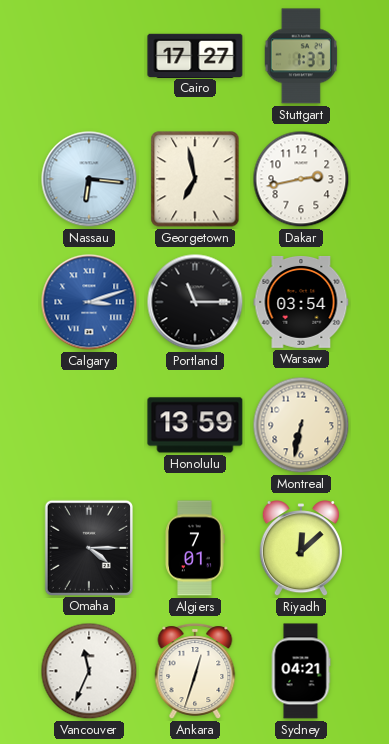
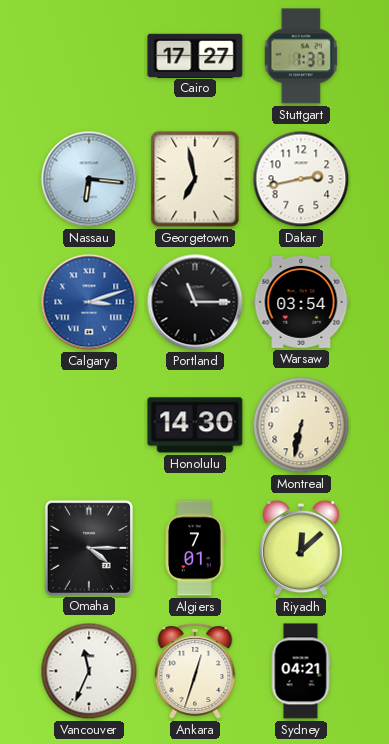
Honolulu: 13:59 -> 14:30 (195, 425)
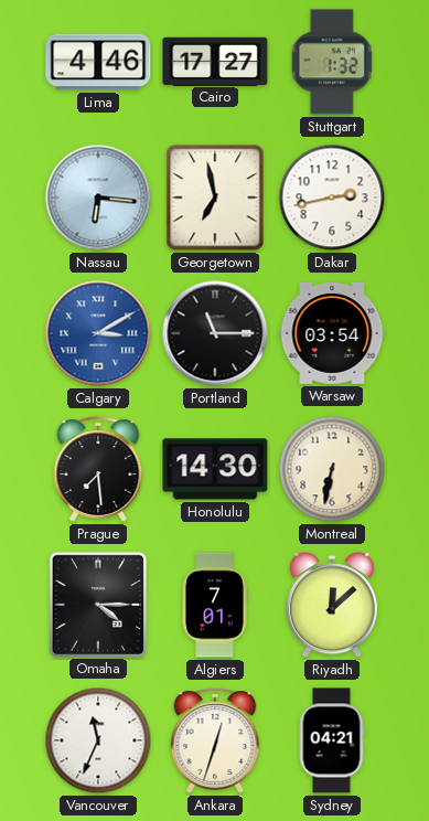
Lima: none -> 4:46 (98, 62)
Stuttgart: 1:37 -> 1:32 (332, 62)
Calgary: 3:12 -> 3:10 (98, 333)
Prague: none -> 7:29 (98, 469)
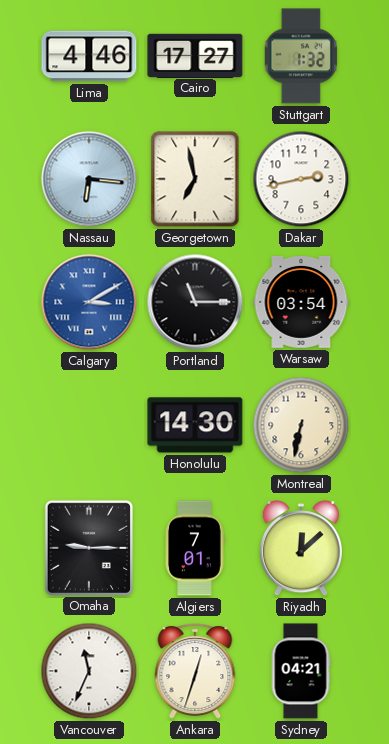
Prague: 7:29 -> none (98, 469)
Omaha: 4:15 -> 9:15 (89, 547)
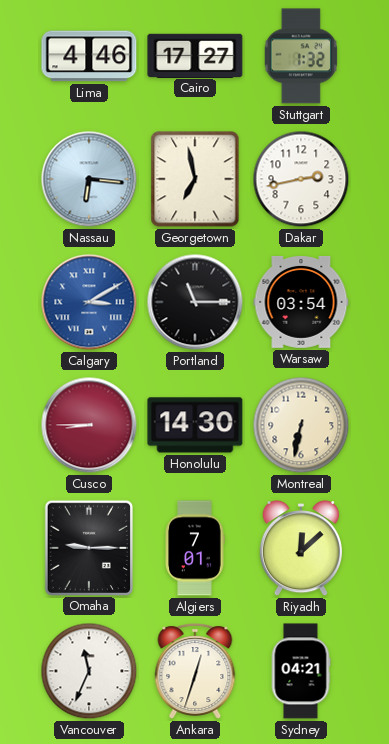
Cusco: none -> 8:45 (89, 425)
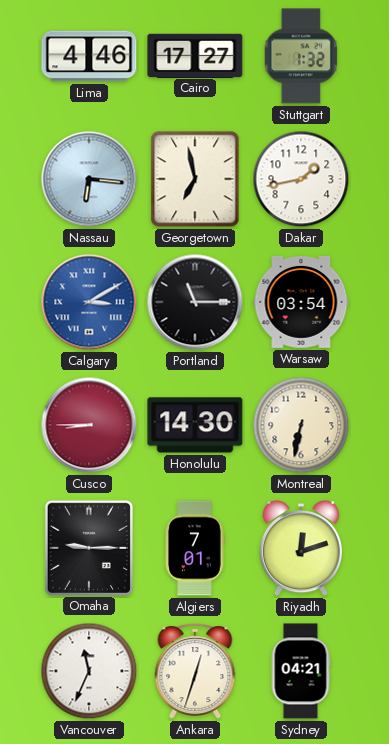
Dakar: 2:43 -> 1:43 (301, 179)
Riyadh: 12:08 -> 12:12 (301, 549)
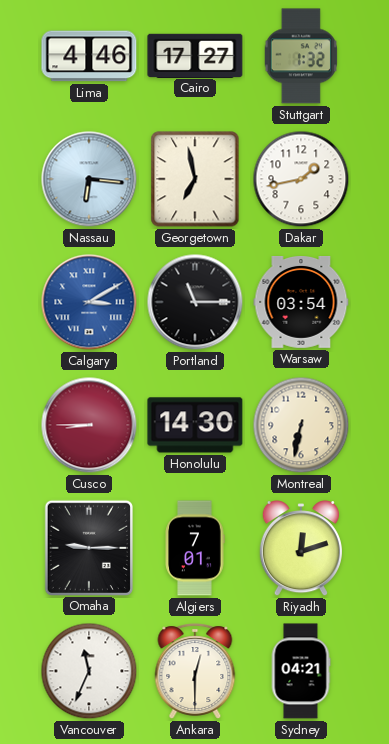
Ankara: 12:33 -> 12:30 (195, 671)
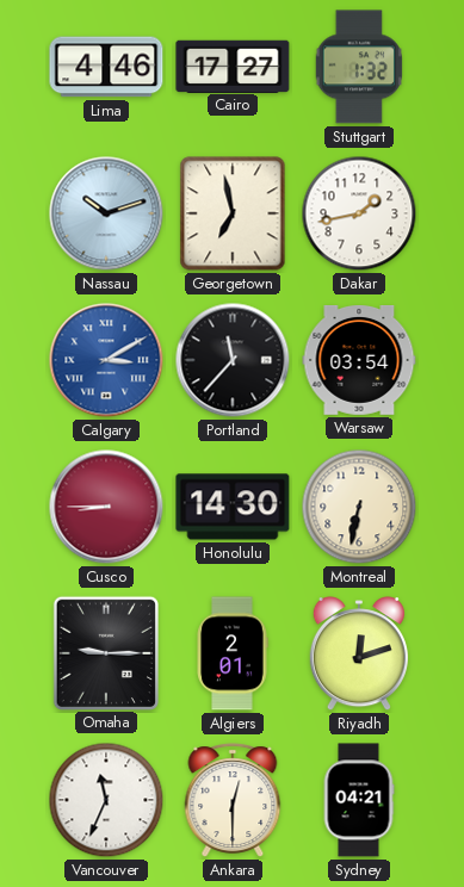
Nassau: 6:16 -> 10:12 (106, 213)
Portland: 11:15 -> 11:37 (233, 360)
Algiers: 7:01 -> 2:01 (233, 653)
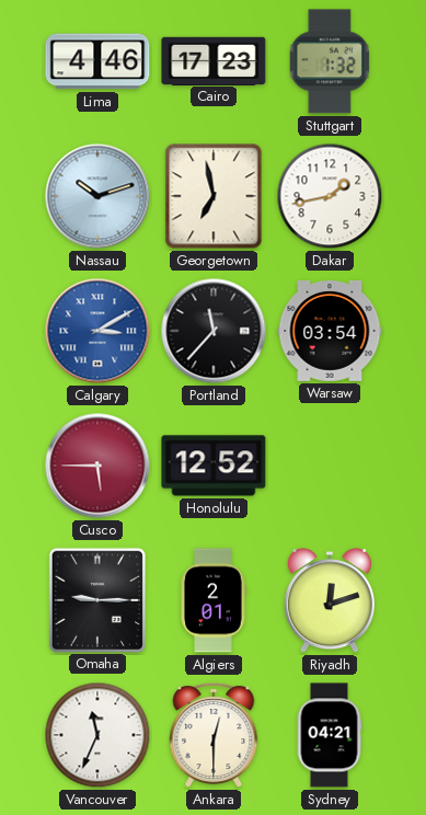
Cairo: 17:27 -> 17:23 (214, 60)
Cusco: 8:45 -> 5:45 (97, 466)
Honolulu: 14:30 -> 12:52 (214, 466)
Montreal: 6:32 -> none (359, 507)
